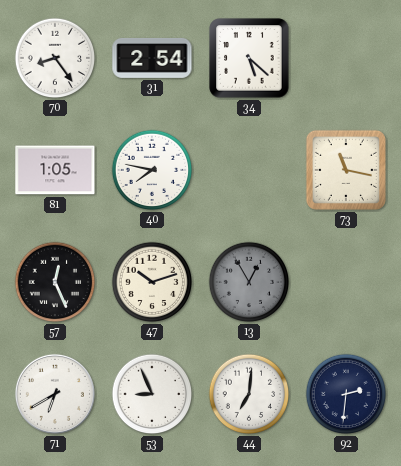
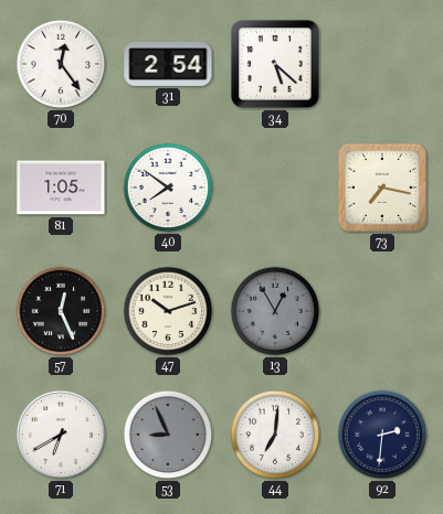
70: 8:24 -> 12:24 (61, 64)
40: 7:47 -> 7:51 (168, 188)
73: 11:17 -> 7:17 (382, 188)
53 dial: white -> grey (168, 435)
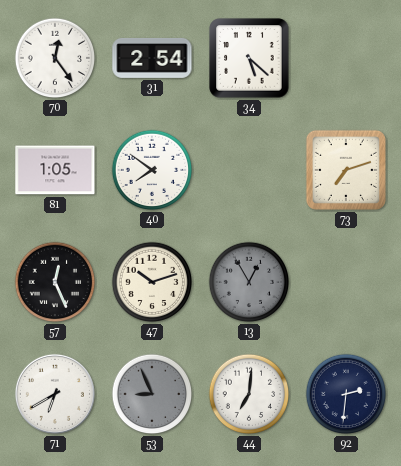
73: 7:17 -> 7:12 (346, 170)
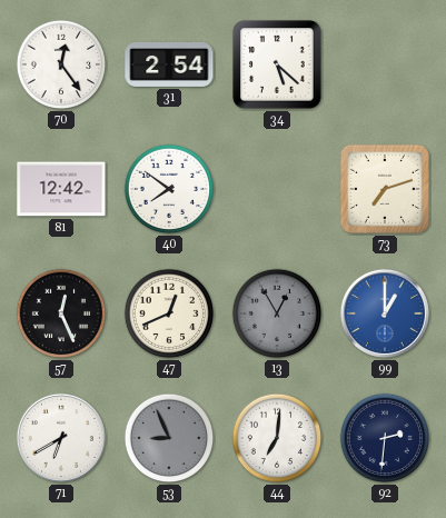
81: 1:05 -> 12:42 (61, 189)
47: 10:12 -> 12:41 (169, 313)
99: none -> 1:00 (385, 313)
